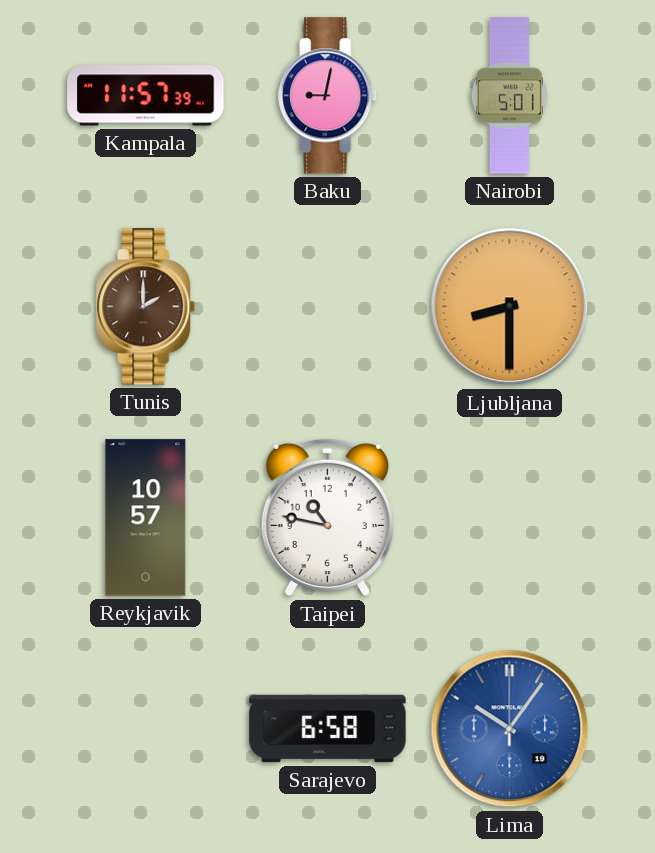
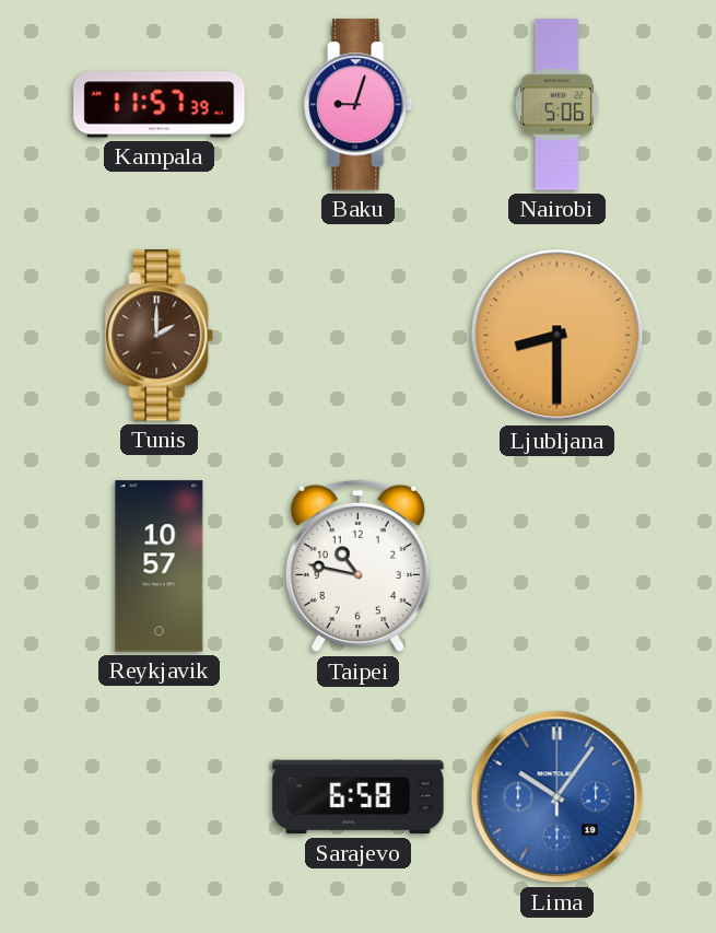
Baku: 9:02 -> 9:03 (359, 105)
Nairobi: 5:01 -> 5:06 (556, 105)
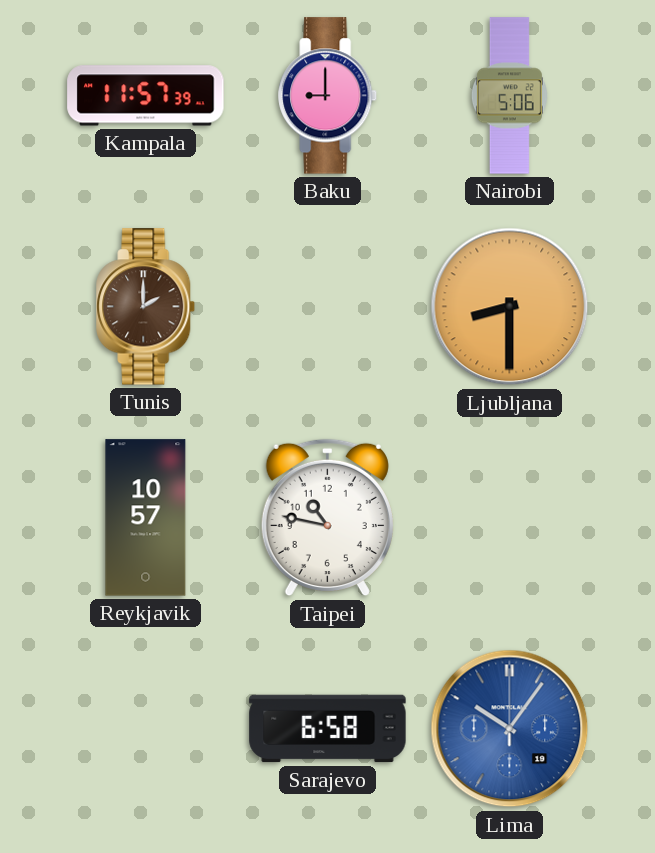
Baku: 9:03 -> 9:00 (328, 96)
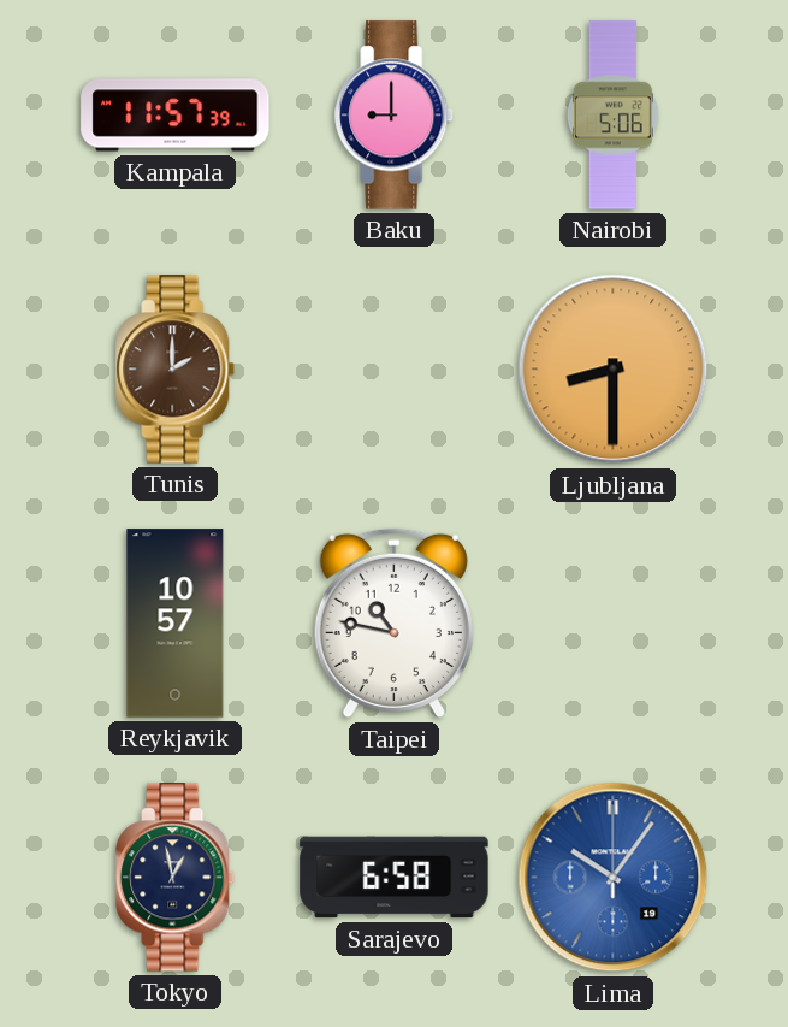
Tokyo: none -> 12:58 (176, 878)
